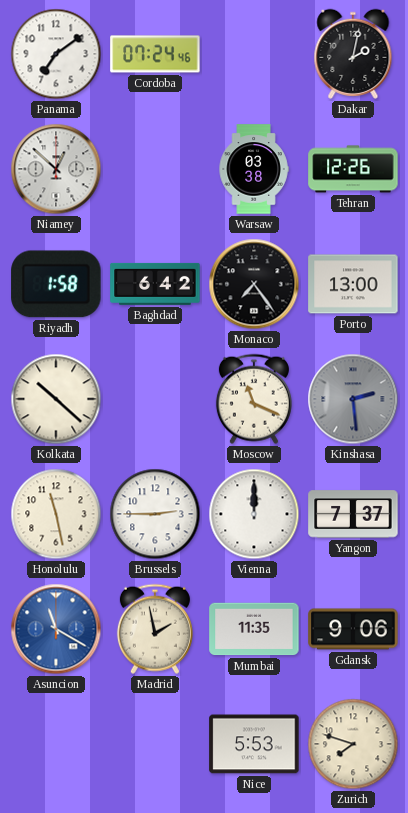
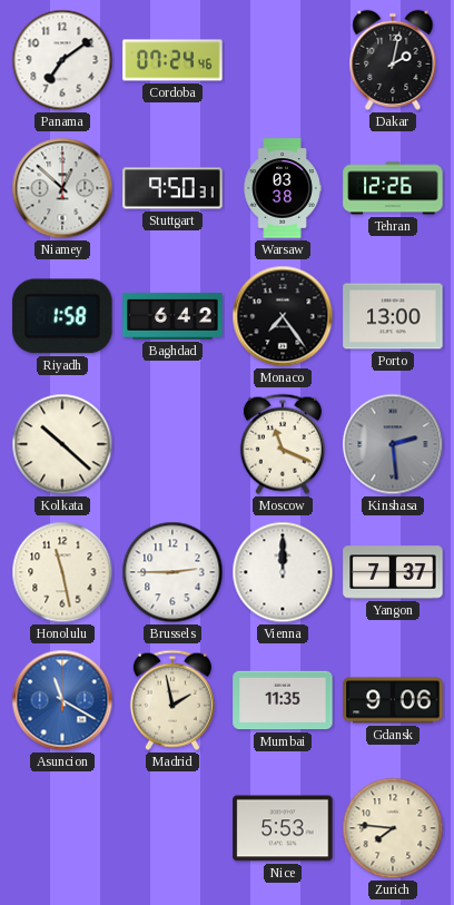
Stuttgart: none -> 9:50 (172, 188)
Zurich: 7:48 -> 7:46 (393, 828)
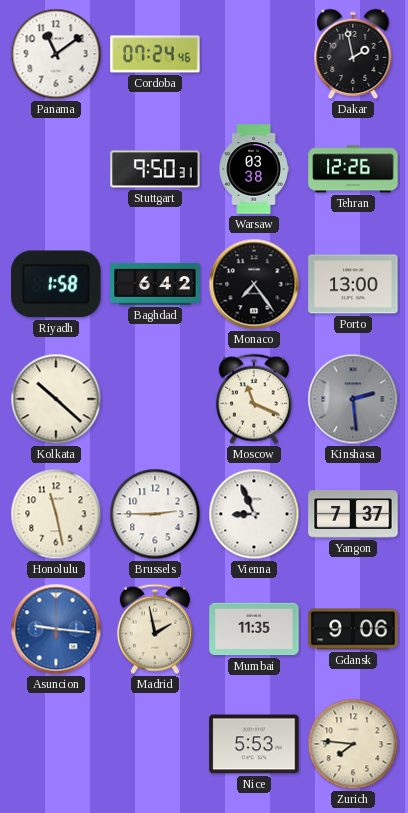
Panama: 7:09 -> 11:09 (56, 54)
Dakar: 2:02 -> 1:58 (353, 54)
Niamey: 12:52 -> none (62, 188)
Vienna: 12:00 -> 8:56 (254, 514)
Asuncion: 11:20 -> 9:16 (56, 629)
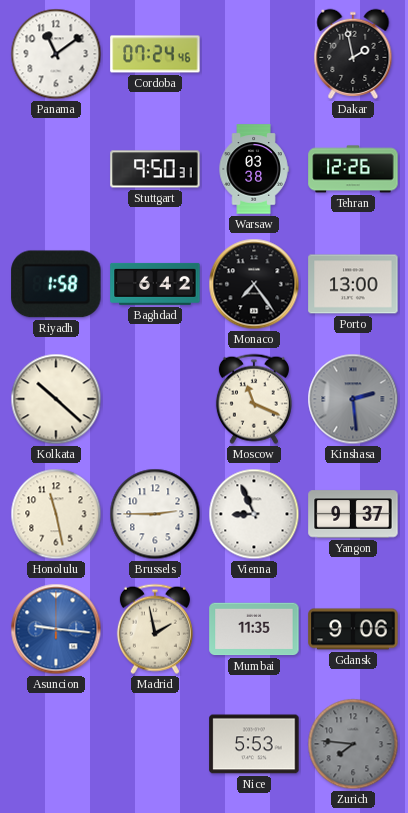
Yangon: 7:37 -> 9:37 (353, 514)
Zurich dial: cream -> grey (353, 744)
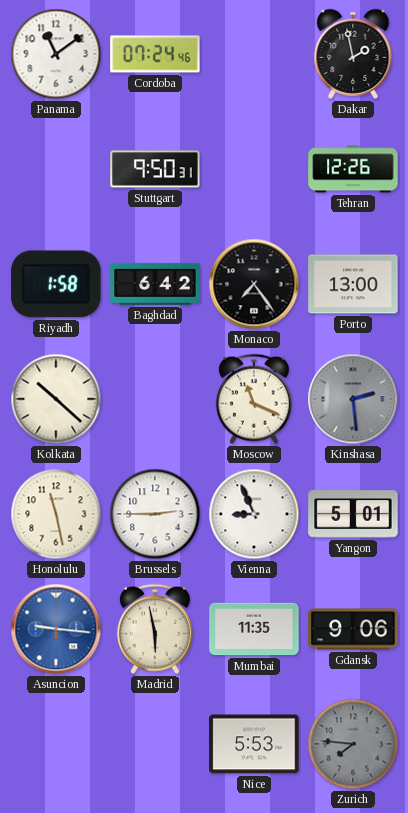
Warsaw: 03:38 -> none (254, 169)
Yangon: 9:37 -> 5:01 (353, 514)
Madrid: 1:58 -> 5:58 (155, 629)
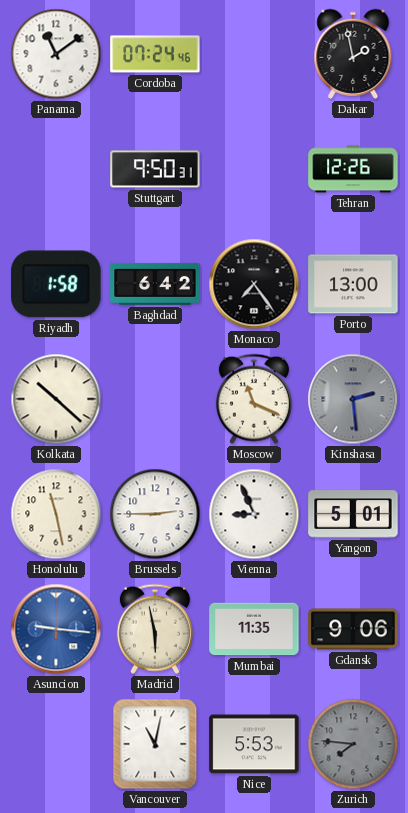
Vancouver: none -> 11:02 (155, 744)
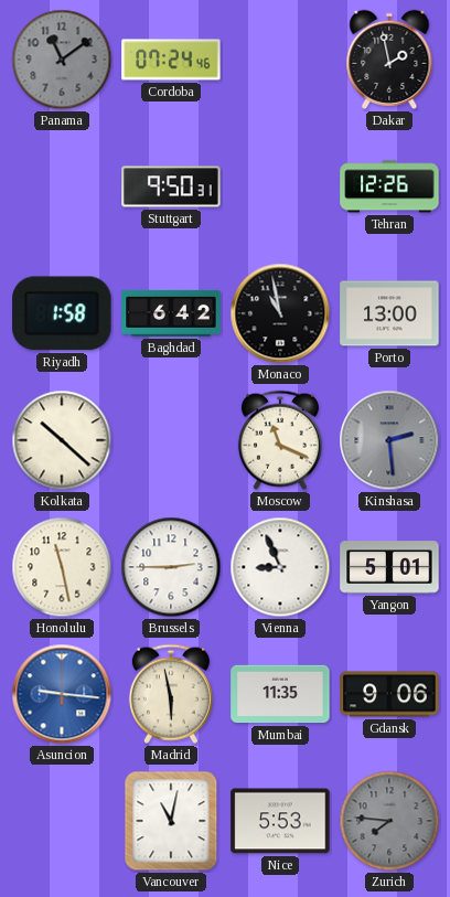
Panama dial: white -> grey (62, 60)
Monaco: 7:24 -> 10:58 (280, 313)
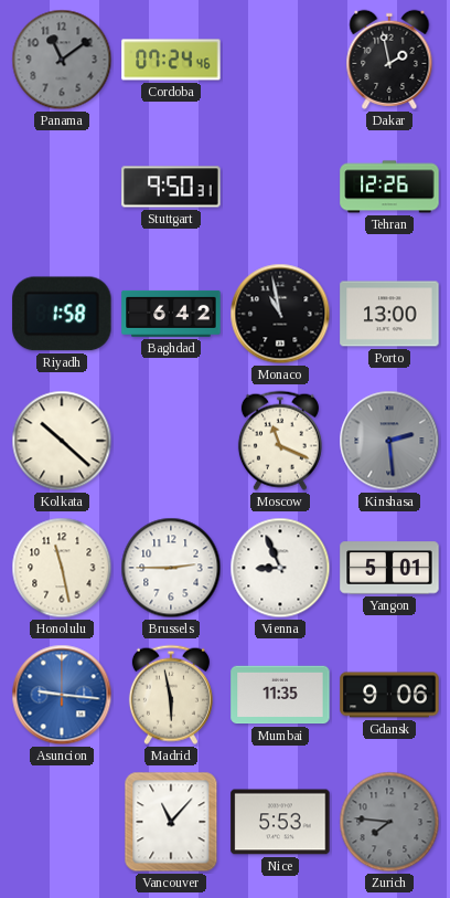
Vancouver: 11:02 -> 11:07 (171, 822)
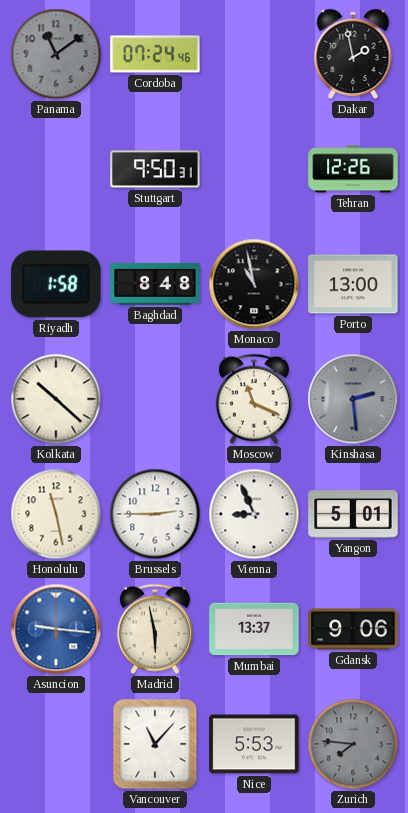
Baghdad: 6:42 -> 8:48 (155, 284)
Mumbai: 11:35 -> 13:37 (254, 629)
